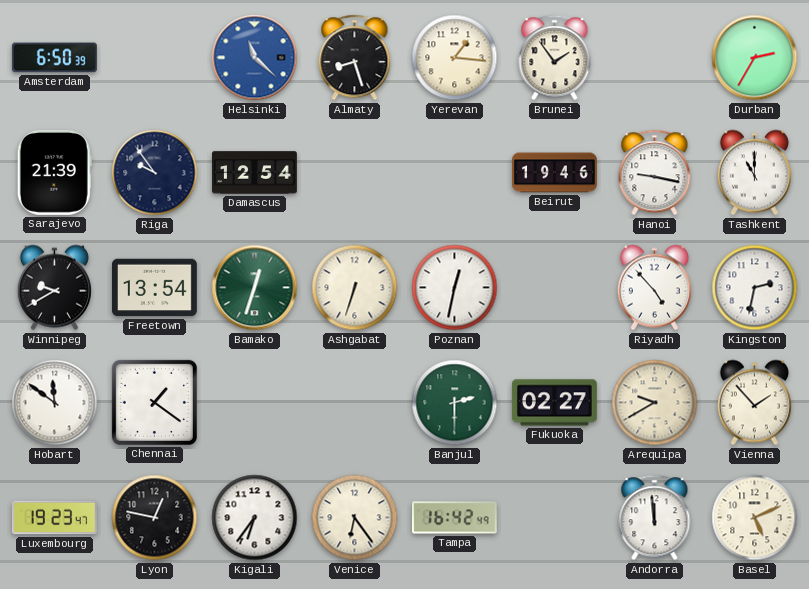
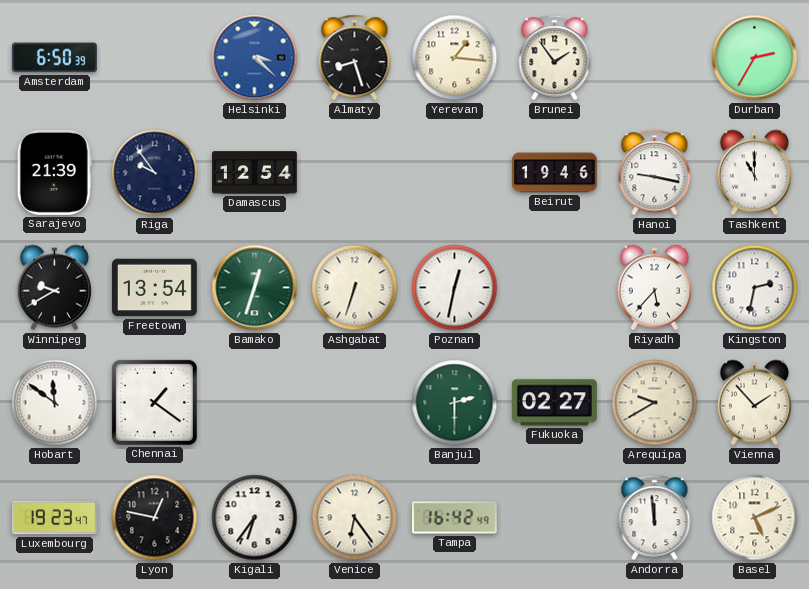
Helsinki: 11:22 -> 3:22 (255, 58)
Riyadh: 4:53 -> 5:37 (654, 288)
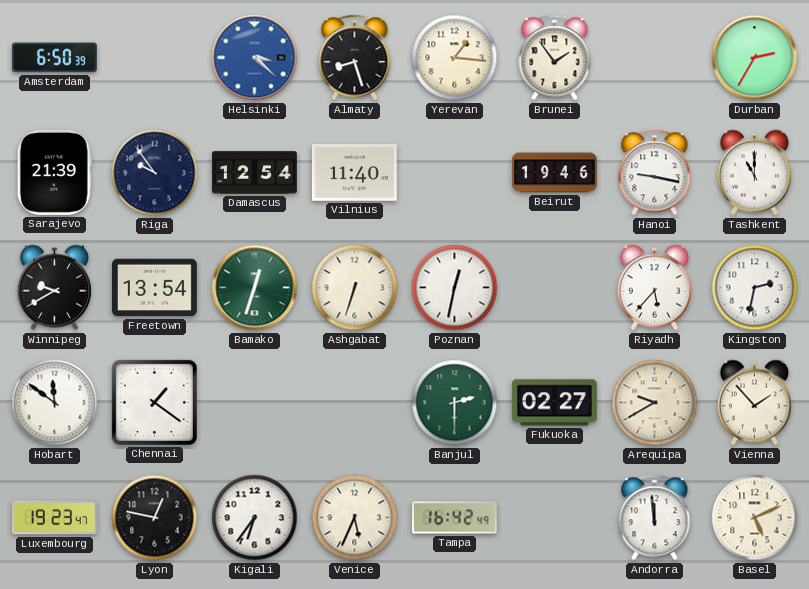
Vilnius: none -> 11:40 (354, 173)
Venice: 6:24 -> 5:34 (355, 518)
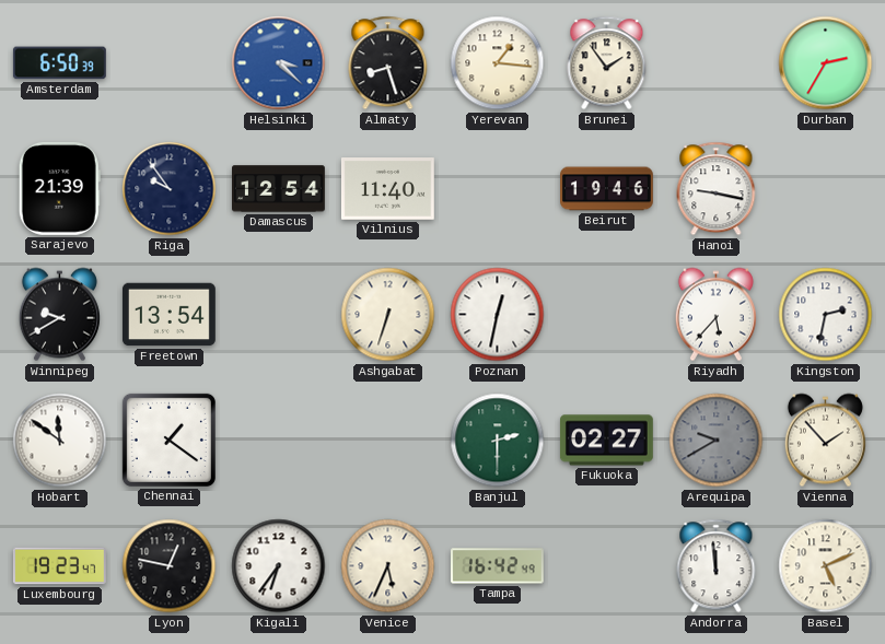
Tashkent: 11:00 -> none (754, 173)
Bamako: 12:33 -> none (255, 288)
Arequipa dial: cream -> grey (717, 441)
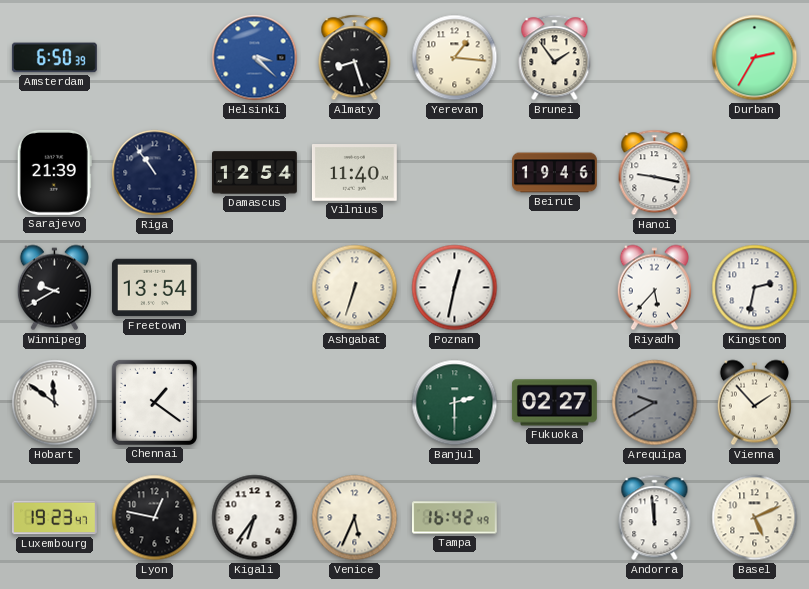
Riga: 9:54 -> 10:54 (155, 173)
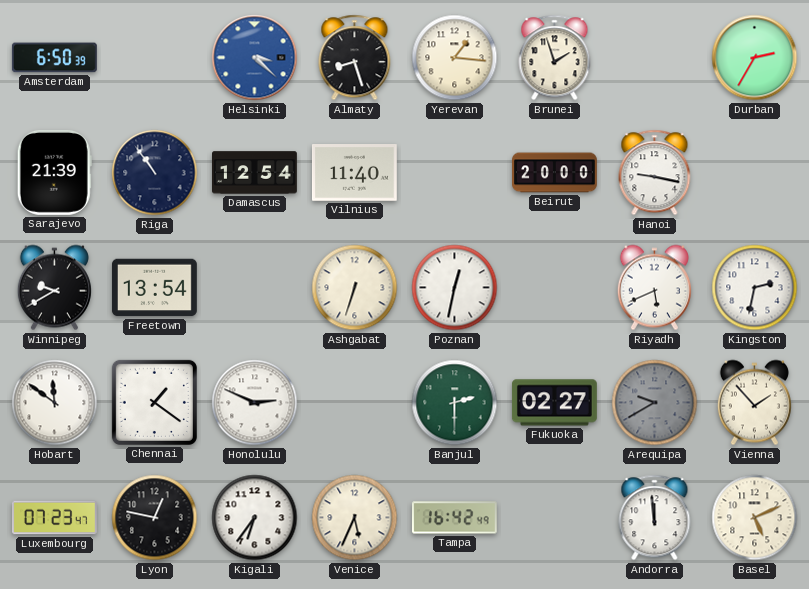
Brunei: 1:54 -> 1:57 (555, 58)
Beirut: 19:46 -> 20:00 (555, 173)
Riyadh: 5:37 -> 5:41 (654, 288)
Honolulu: none -> 2:49 (255, 403)
Luxembourg: 19:23 -> 07:23 (54, 518)
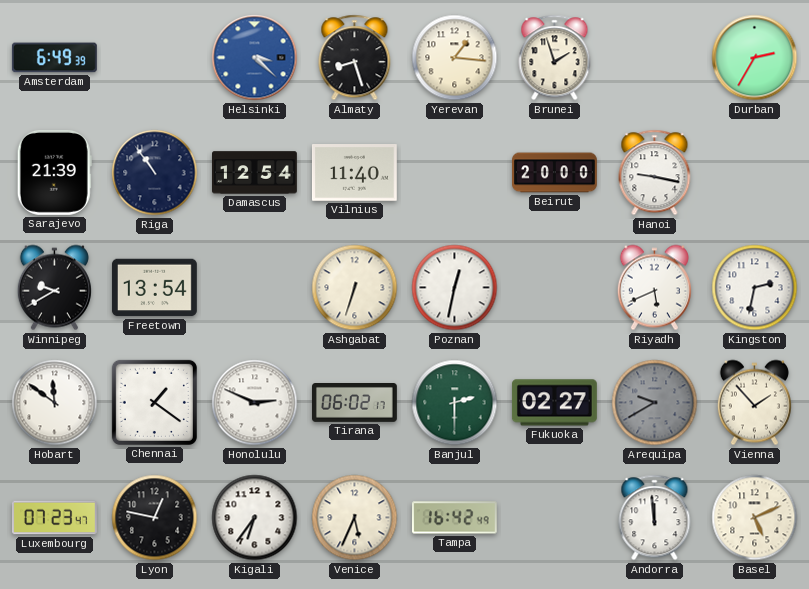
Amsterdam: 6:50 -> 6:49 (54, 58)
Tirana: none -> 06:02 (355, 403)
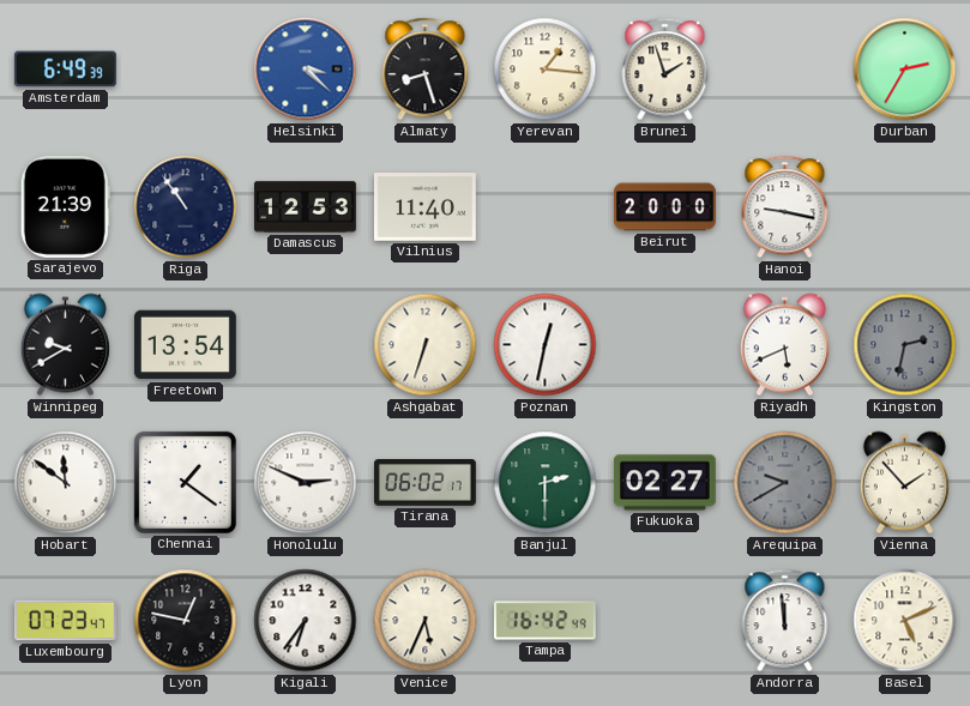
Damascus: 12:54 -> 12:53 (306, 207)
Kingston dial: white -> grey (905, 345)
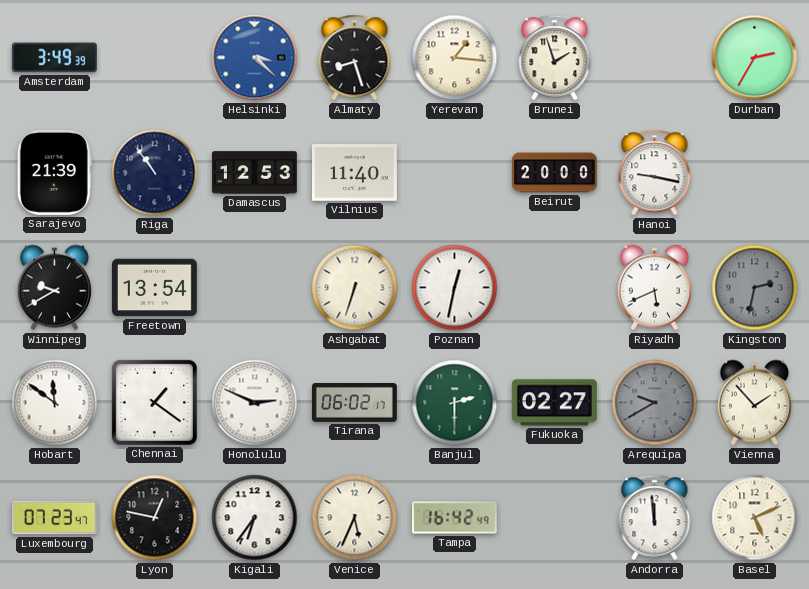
Amsterdam: 6:49 -> 3:49 (54, 58)
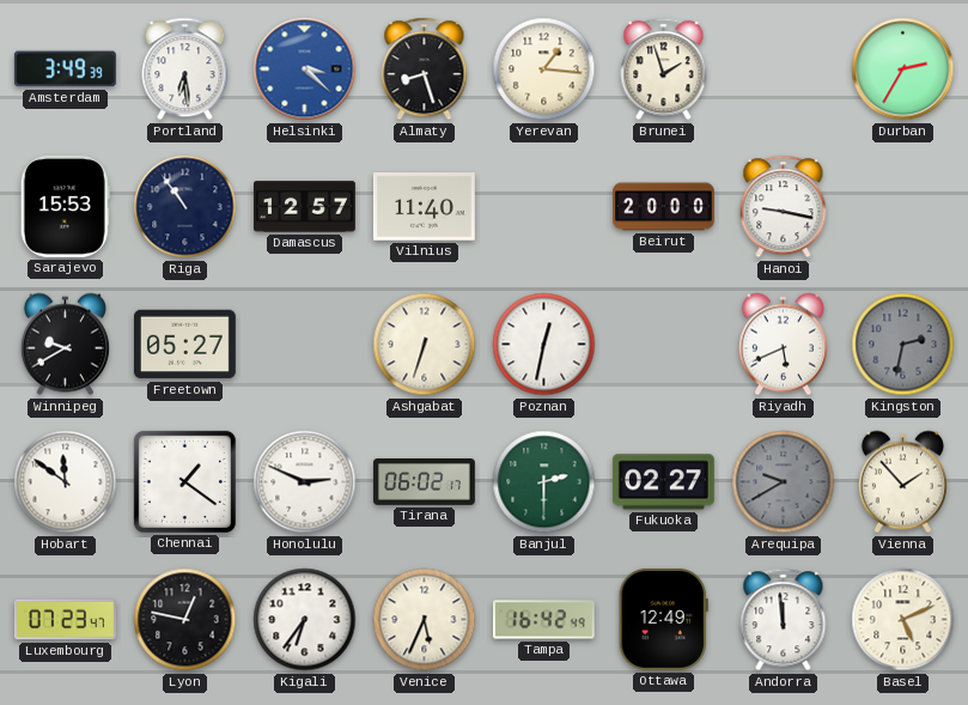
Portland: none -> 6:29 (185, 69)
Sarajevo: 21:39 -> 15:53 (65, 206)
Damascus: 12:53 -> 12:57 (305, 207)
Freetown: 13:54 -> 05:27 (184, 345)
Ottawa: none -> 12:49 (663, 619)
